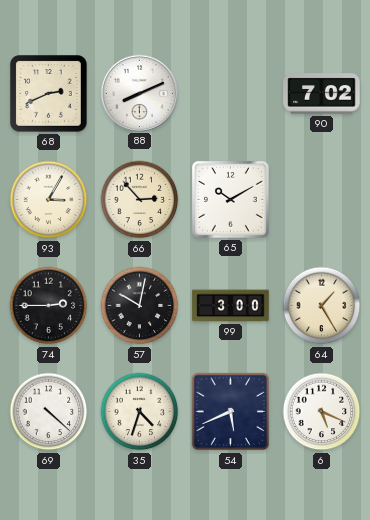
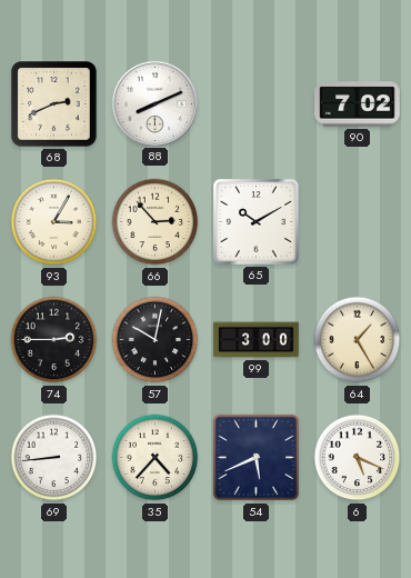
69: 4:22 -> 8:44 (54, 458)
35: 4:33 -> 4:37 (156, 458)
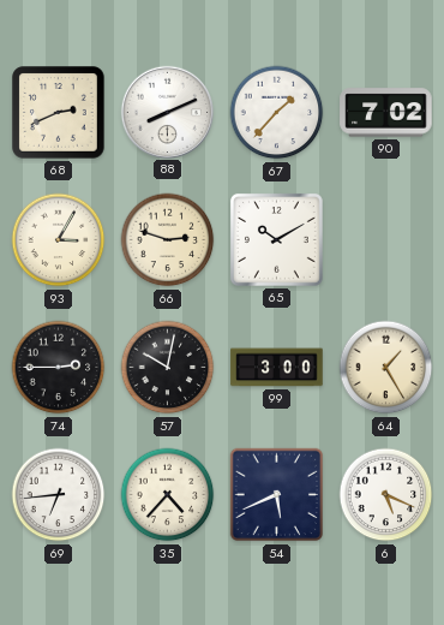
67: none -> 1:37 (277, 113)
66: 2:53 -> 2:48 (168, 240)
69: 8:44 -> 6:44 (59, 495)
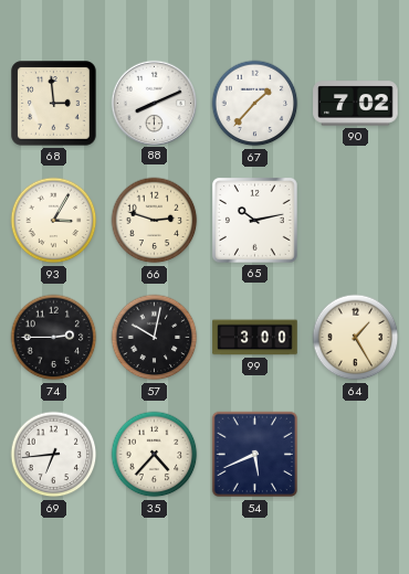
68: 2:41 -> 2:59 (54, 104)
65: 10:10 -> 10:13 (254, 220)
6: 5:19 -> none (386, 495)
